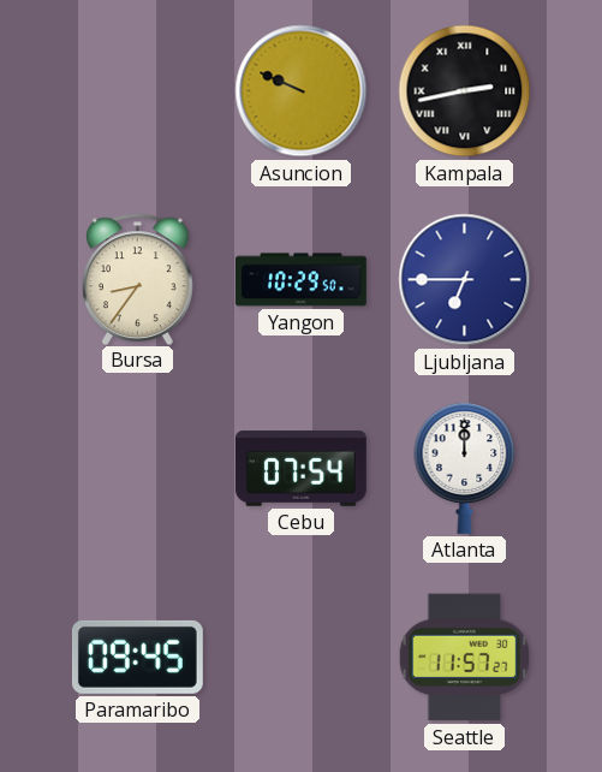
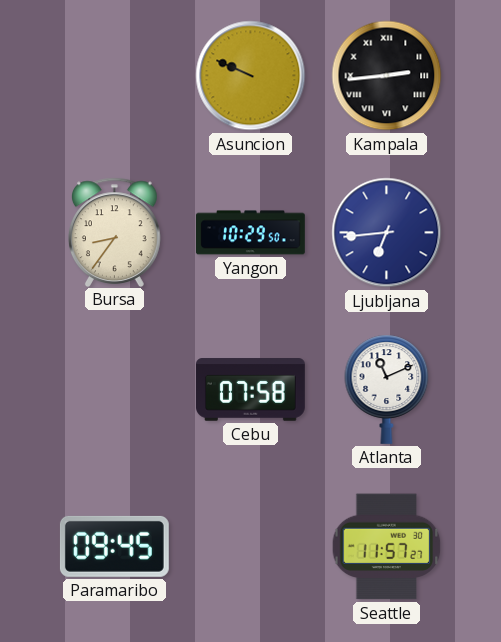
Kampala: 2:43 -> 2:44 (387, 76)
Ljubljana: 6:45 -> 6:44 (387, 233)
Cebu: 07:54 -> 07:58 (250, 390)
Atlanta: 12:00 -> 11:11 (387, 389)
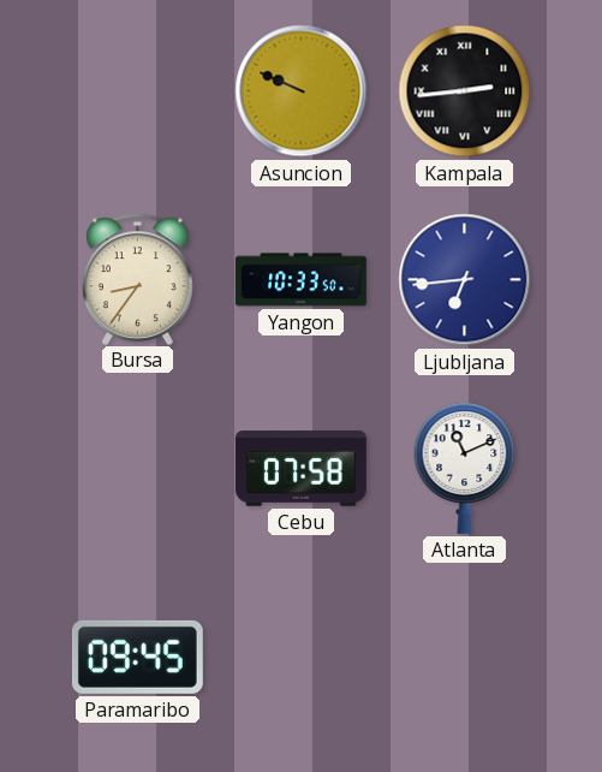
Yangon: 10:29 -> 10:33 (300, 280)
Seattle: 11:57 -> none (387, 547)
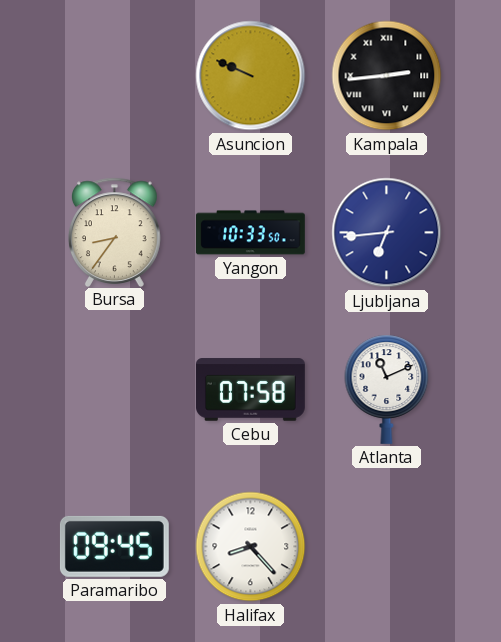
Halifax: none -> 8:23 (251, 547)
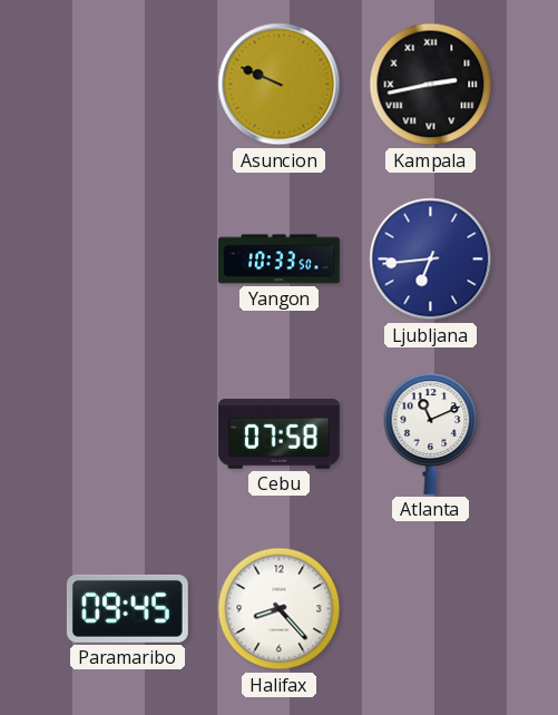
Kampala: 2:44 -> 2:43 (431, 85)
Bursa: 8:36 -> none (115, 232)
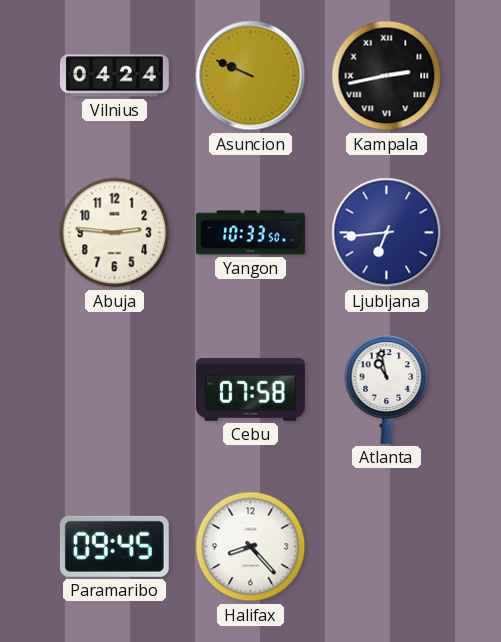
Vilnius: none -> 04:24 (114, 76)
Abuja: none -> 2:46 (115, 233)
Atlanta: 11:11 -> 10:58 (387, 389)
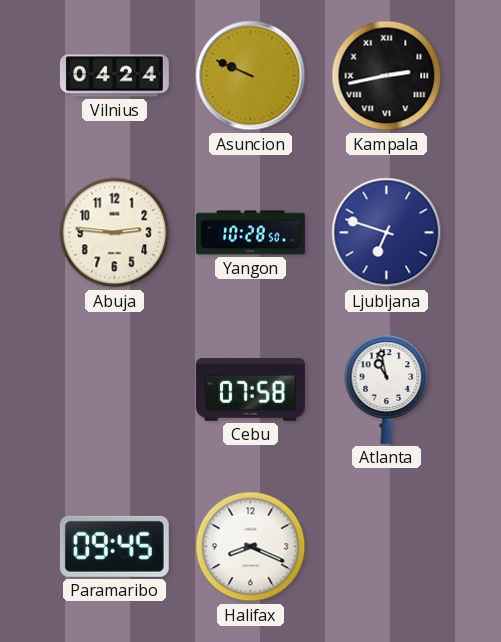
Yangon: 10:33 -> 10:28 (250, 233)
Ljubljana: 6:44 -> 6:48 (387, 233)
Halifax: 8:23 -> 8:19 (251, 547)
